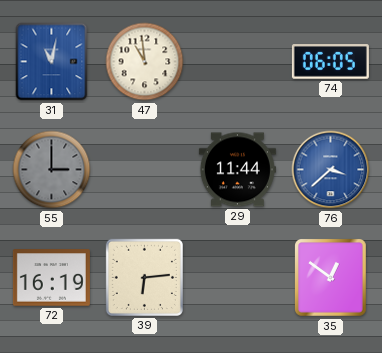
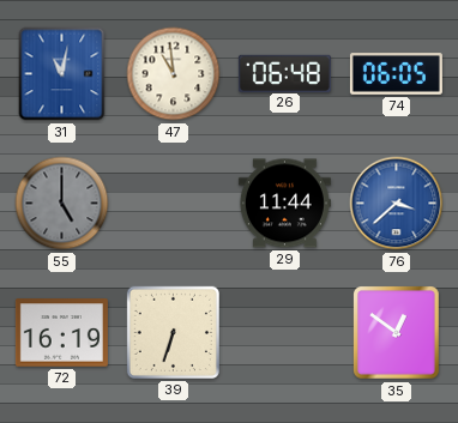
26: none -> 06:48 (284, 73)
55: 3:00 -> 5:00 (62, 204)
39: 6:14 -> 6:33 (173, 332)
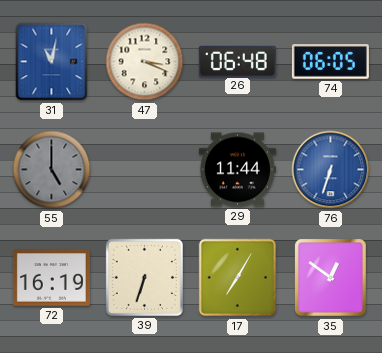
47: 10:59 -> 3:19 (145, 62)
76: 3:38 -> 6:33 (331, 170)
17: none -> 7:05 (238, 278)
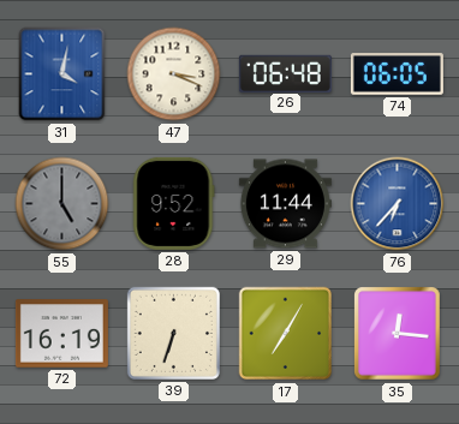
31: 11:02 -> 4:02 (62, 74)
28: none -> 9:52 (174, 203)
76: 6:33 -> 6:37 (398, 204)
35: 12:51 -> 12:16 (398, 334)
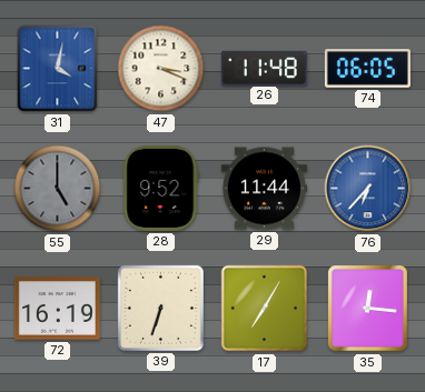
26: 06:48 -> 11:48 (264, 68)
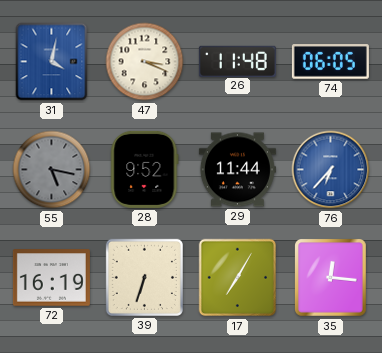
55: 5:00 -> 5:17 (52, 170)
